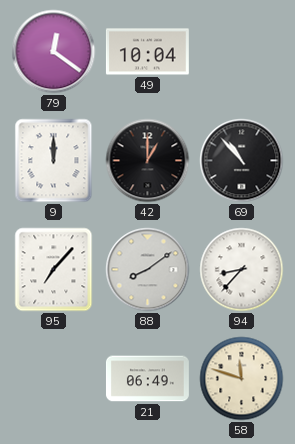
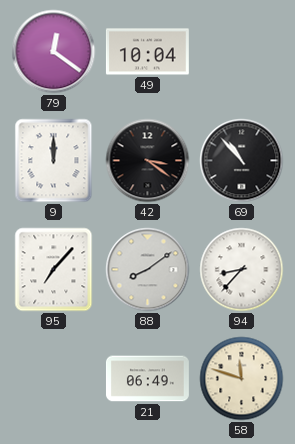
42: 1:00 -> 3:21 (148, 161)
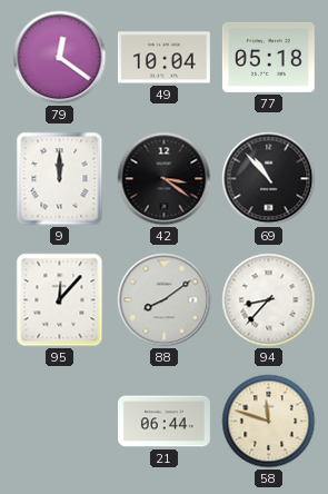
77: none -> 05:18 (268, 57)
95: 7:07 -> 12:07 (60, 300)
21: 06:49 -> 06:44 (163, 422)
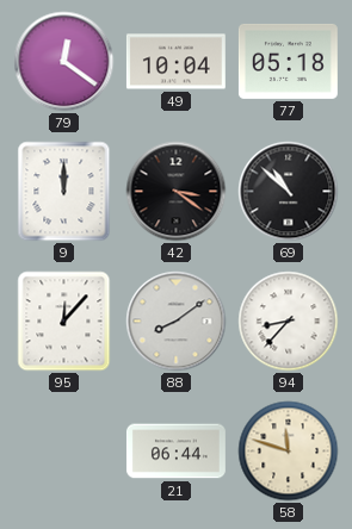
69: 10:53 -> 10:52 (289, 192)
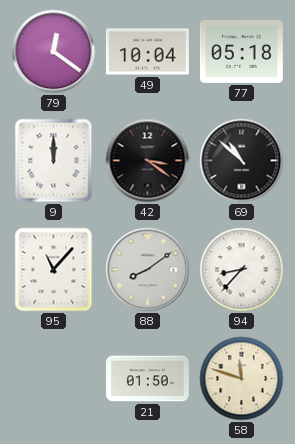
95: 12:07 -> 11:07 (54, 270)
21: 06:44 -> 01:50 (147, 379)
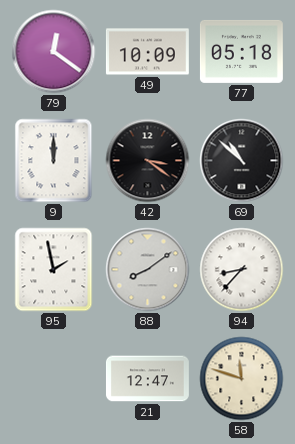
49: 10:04 -> 10:09 (147, 52)
95: 11:07 -> 1:58 (54, 270)
21: 01:50 -> 12:47 (147, 379)
